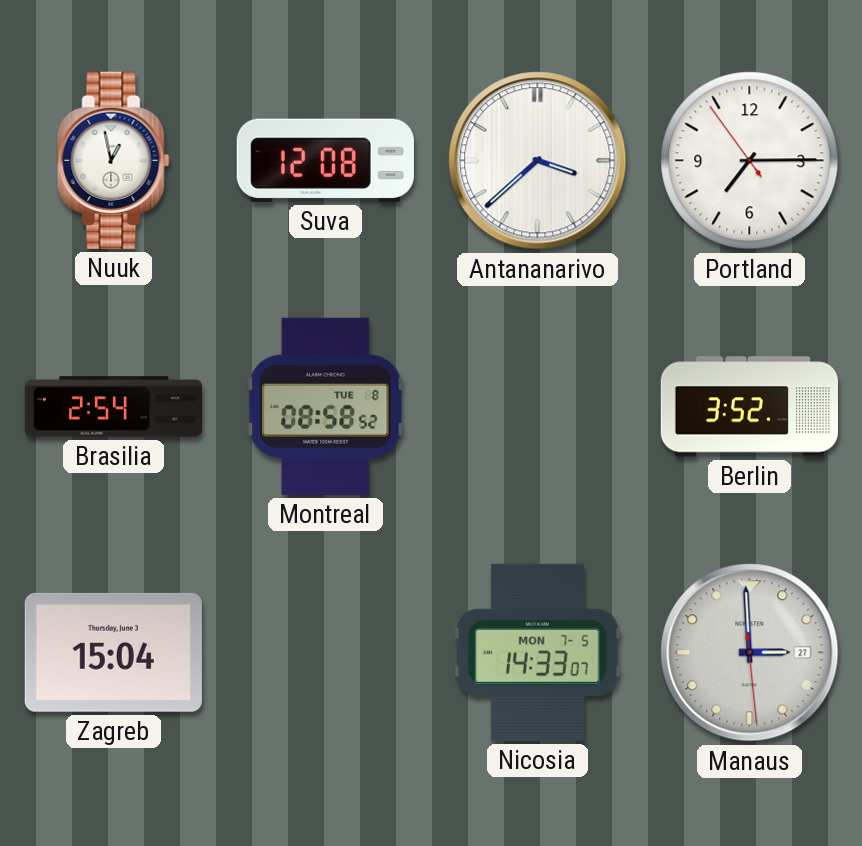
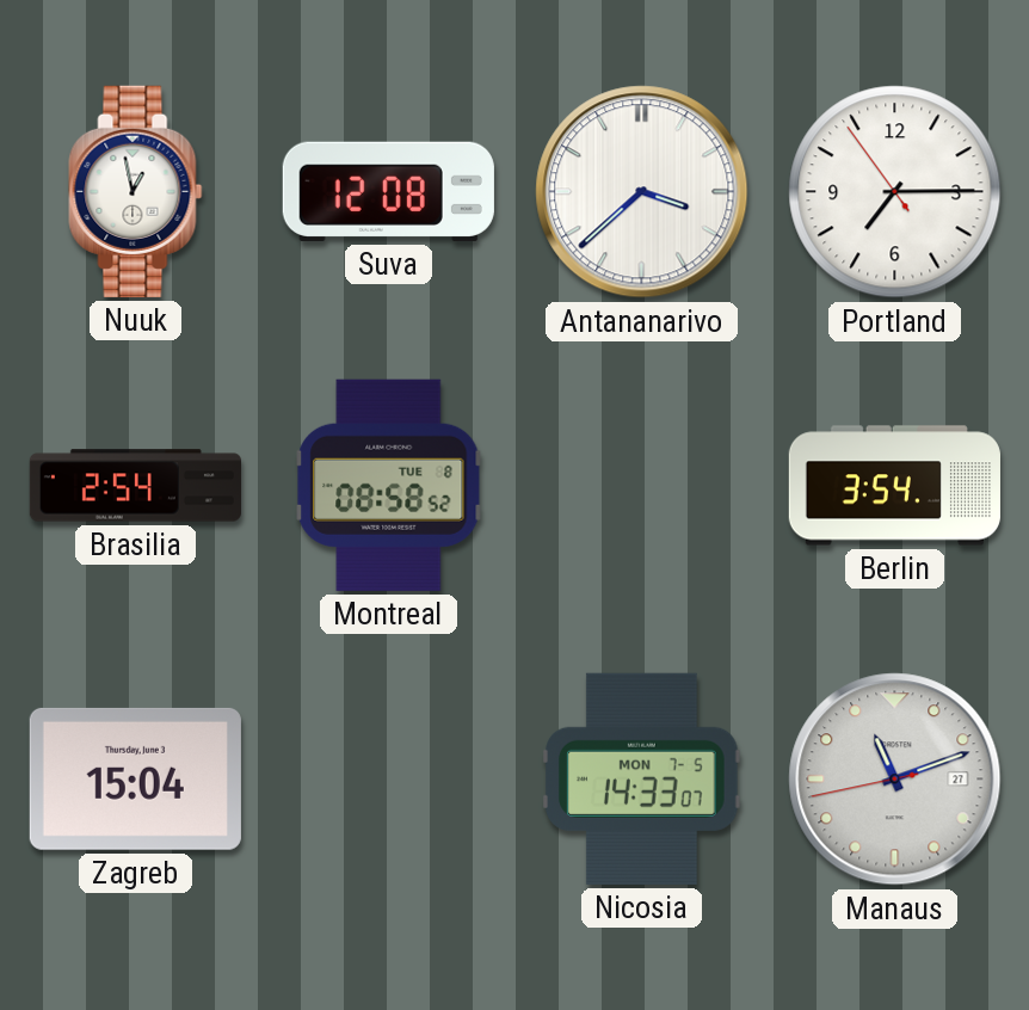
Berlin: 3:52 -> 3:54 (894, 486)
Manaus: 2:59 -> 11:11 (895, 780)
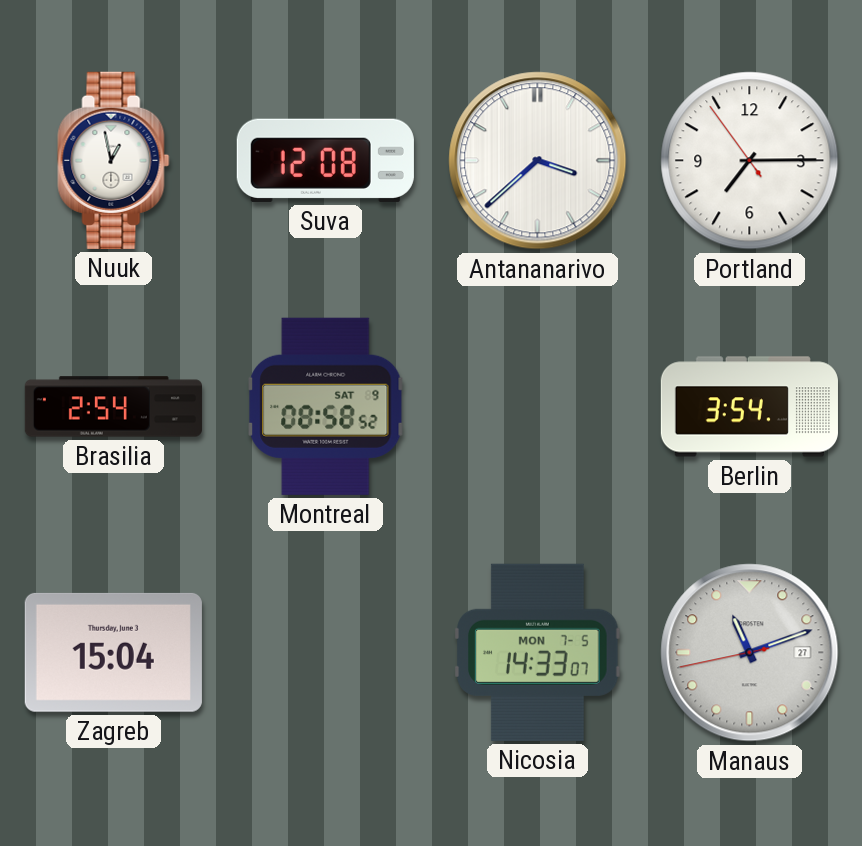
Montreal date: TUE 8 -> SAT 9 (326, 406)
